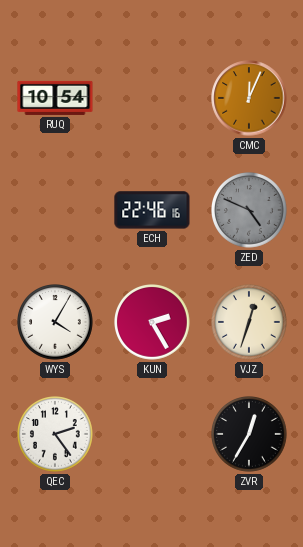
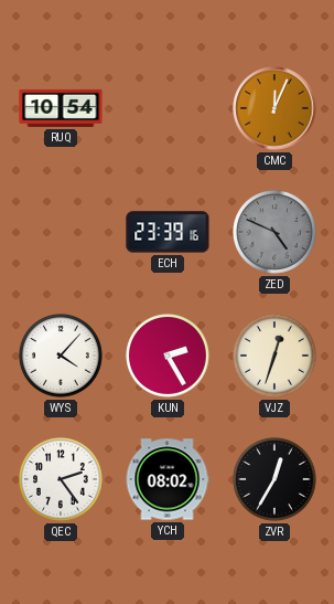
ECH: 22:46 -> 23:39 (168, 232)
WYS: 4:05 -> 4:07 (62, 357)
YCH: none -> 08:02 (168, 479)
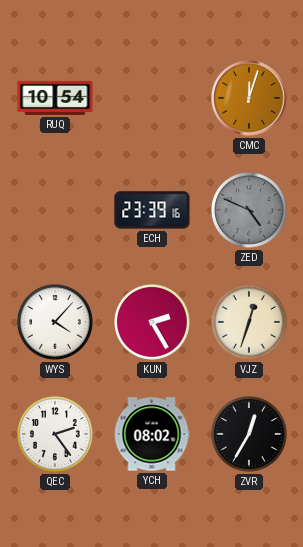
CMC: 12:04 -> 12:03 (249, 98)
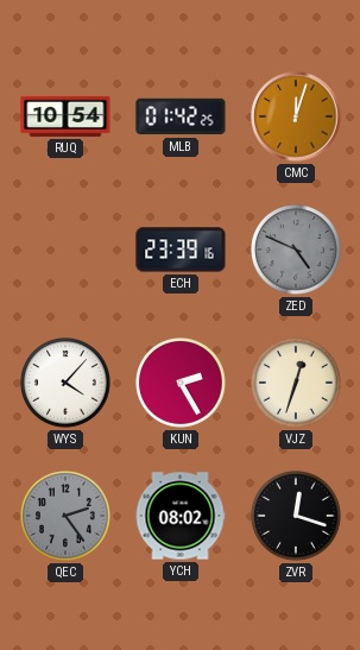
MLB: none -> 01:42 (181, 116)
QEC dial: white -> grey (67, 517)
ZVR: 12:35 -> 12:18 (297, 517)
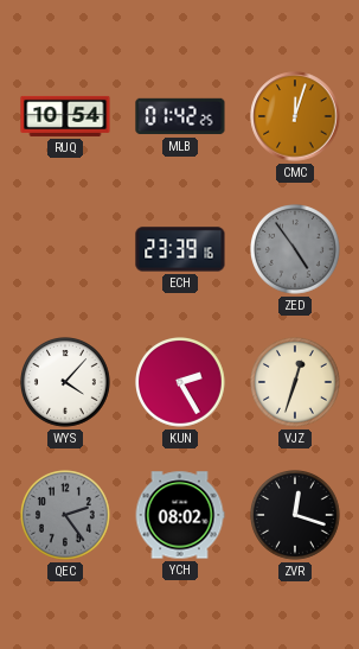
ZED: 4:49 -> 4:54 (296, 250)
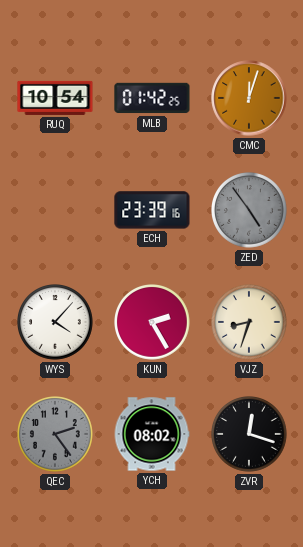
VJZ: 12:33 -> 8:33 (250, 323)
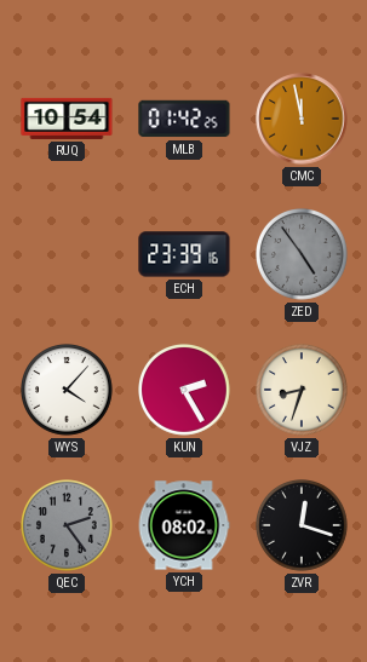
CMC: 12:03 -> 11:58 (302, 119)
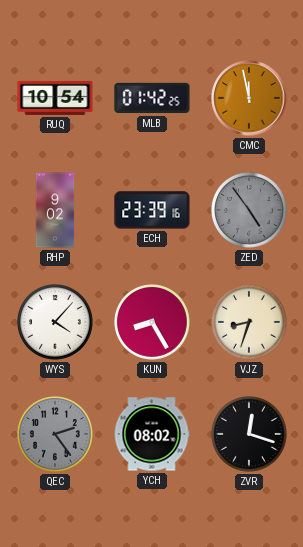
RHP: none -> 9:02 (55, 210)
KUN: 2:25 -> 8:25 (153, 323)
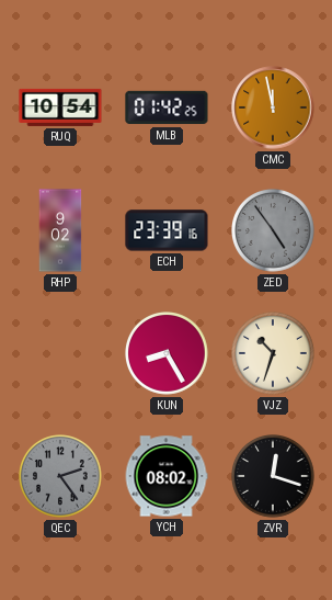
WYS: 4:07 -> none (56, 323)
VJZ: 8:33 -> 10:33 (274, 354)
